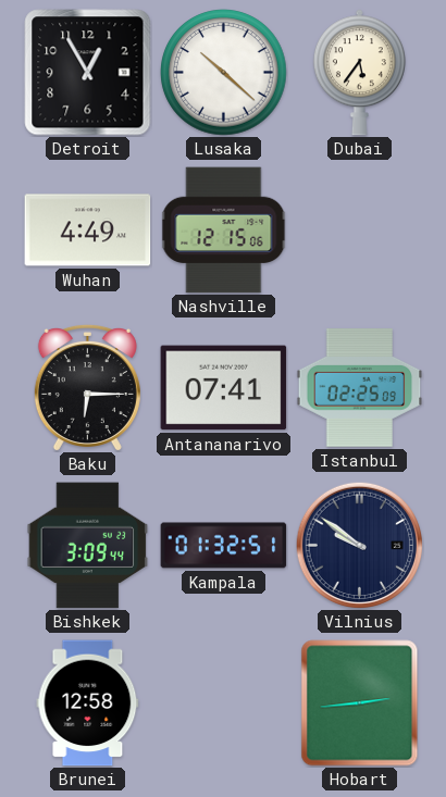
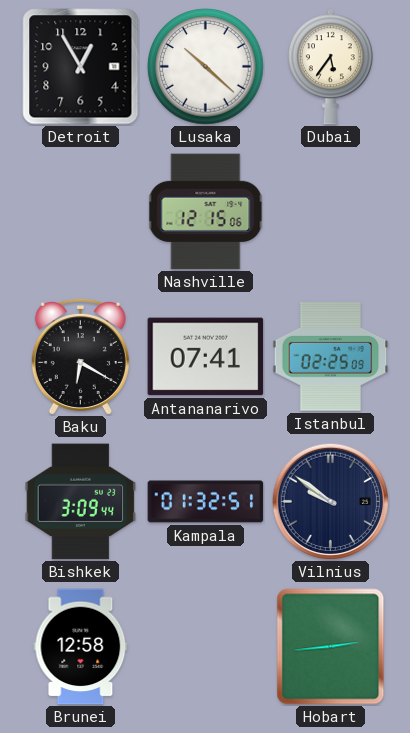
Wuhan: 4:49 -> none (88, 231)
Baku: 6:15 -> 6:20 (80, 356)
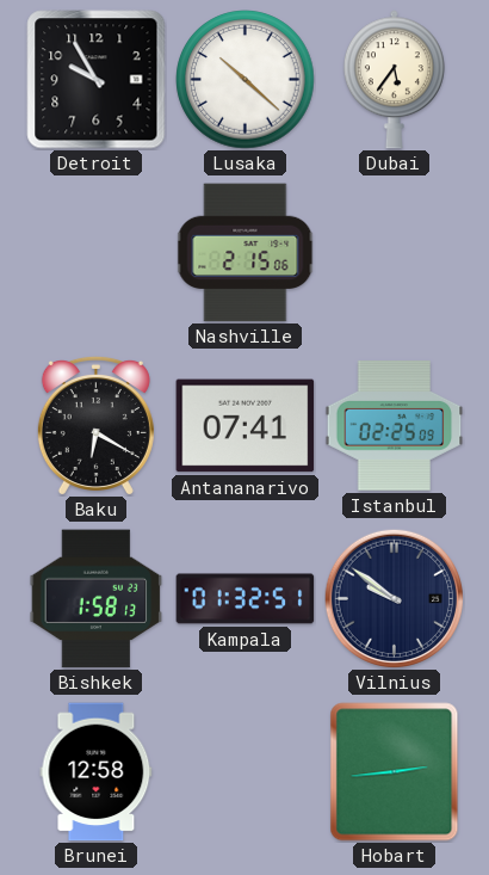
Detroit: 12:55 -> 9:55 (97, 80)
Nashville: 12:15 -> 2:15 (246, 253)
Bishkek: 3:09 -> 1:58 (97, 599)
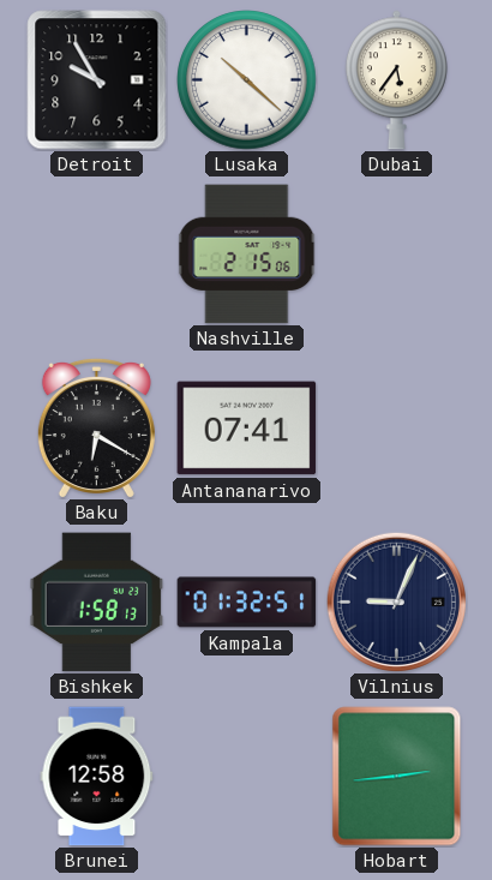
Istanbul: 02:25 -> none (395, 426)
Vilnius: 9:51 -> 9:04 (396, 601)
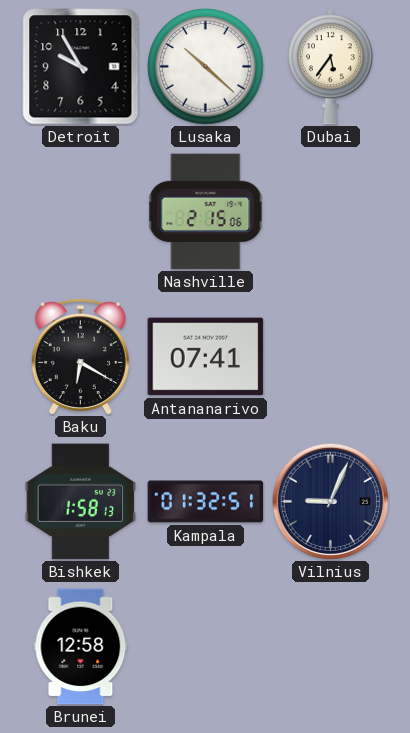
Hobart: 2:44 -> none (397, 777)
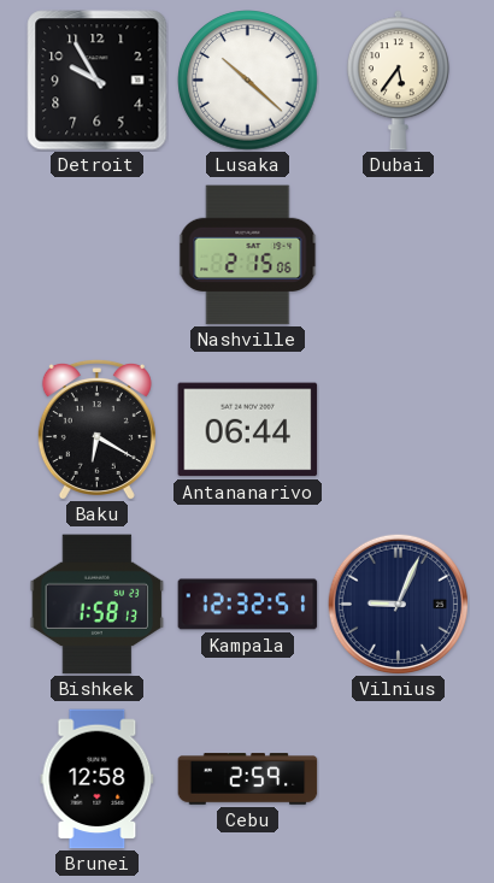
Antananarivo: 07:41 -> 06:44 (248, 430)
Kampala: 01:32 -> 12:32 (248, 605)
Cebu: none -> 2:59 (248, 779)
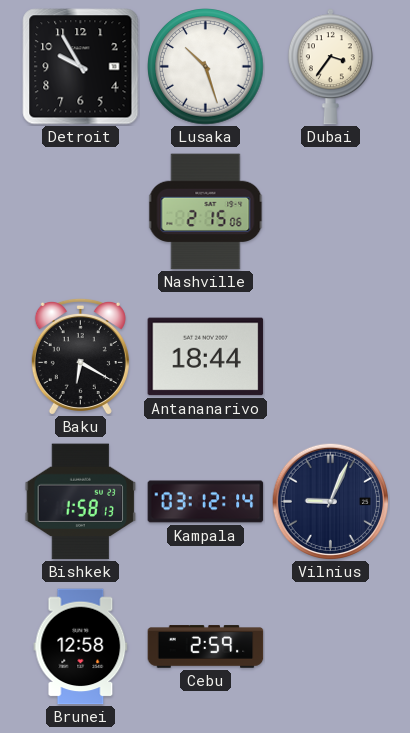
Lusaka: 10:22 -> 10:27 (206, 67)
Dubai: 5:36 -> 3:36 (330, 67)
Antananarivo: 06:44 -> 18:44 (206, 357)
Kampala: 12:32 -> 03:12 (206, 502)
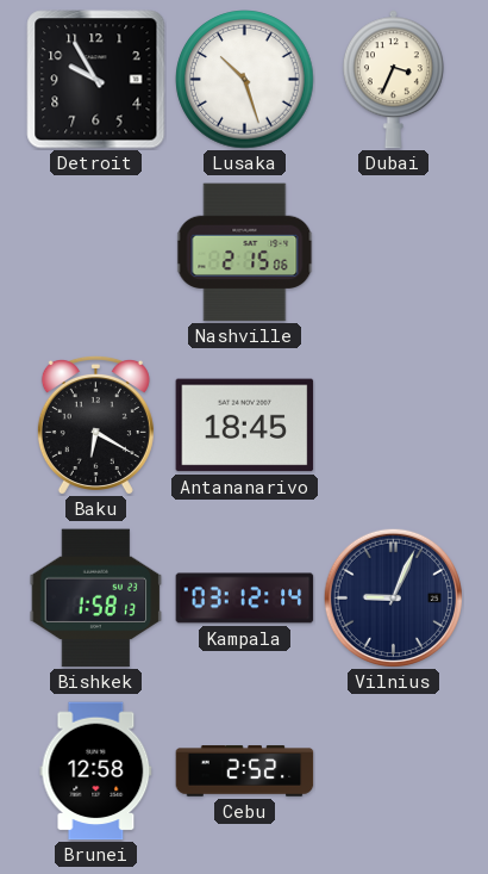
Dubai: 3:36 -> 3:34 (393, 80)
Antananarivo: 18:44 -> 18:45 (245, 426)
Cebu: 2:59 -> 2:52 (245, 771)
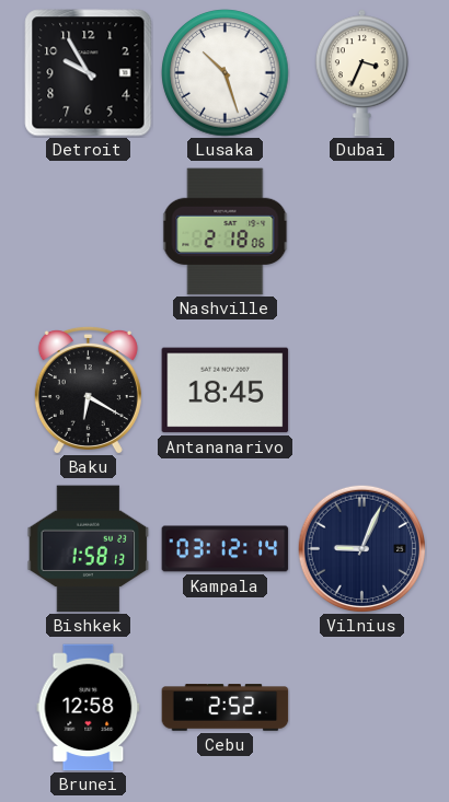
Nashville: 2:15 -> 2:18 (226, 232)
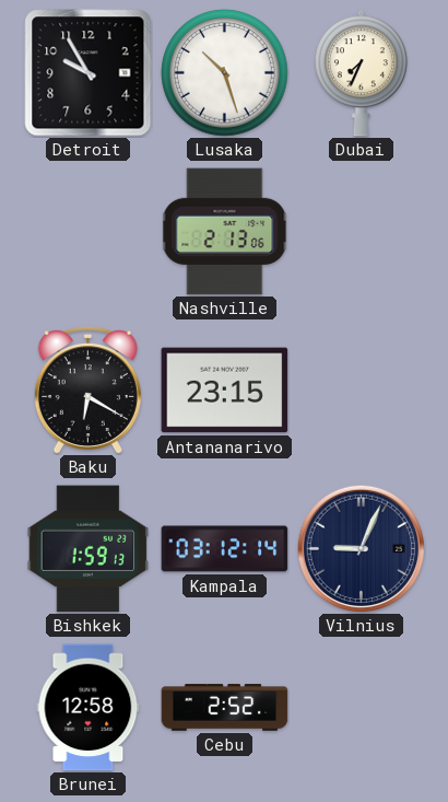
Dubai: 3:34 -> 7:34 (361, 73)
Nashville: 2:18 -> 2:13 (225, 232)
Antananarivo: 18:45 -> 23:15 (225, 391)
Bishkek: 1:58 -> 1:59 (89, 549)
